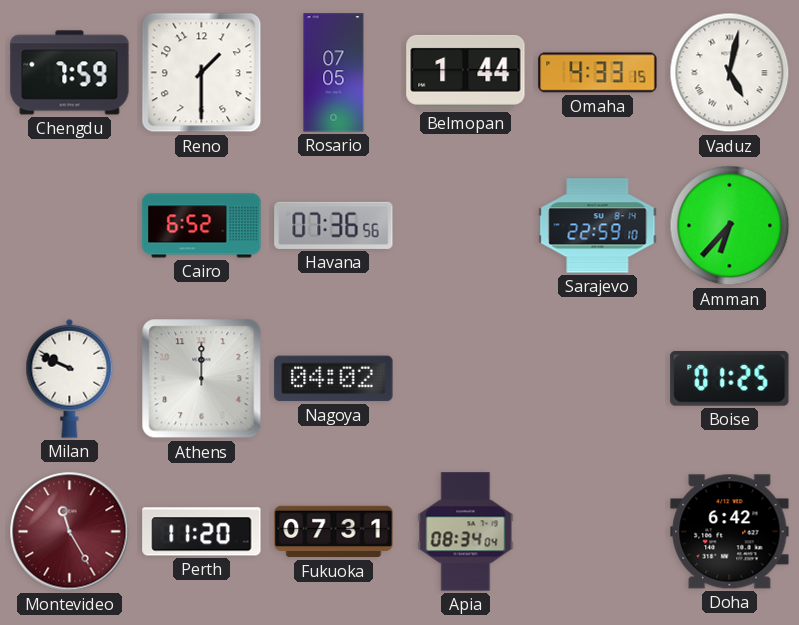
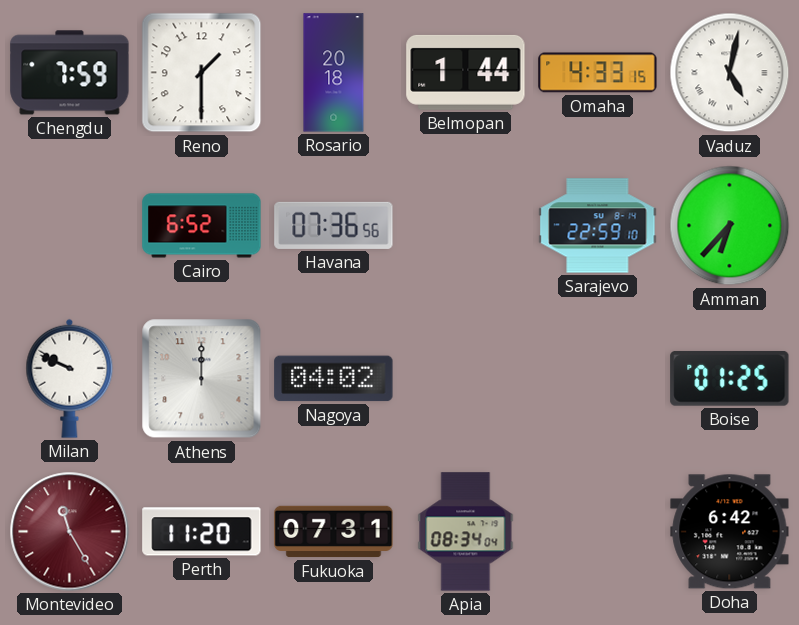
Rosario: 07:05 -> 20:18 (334, 73)
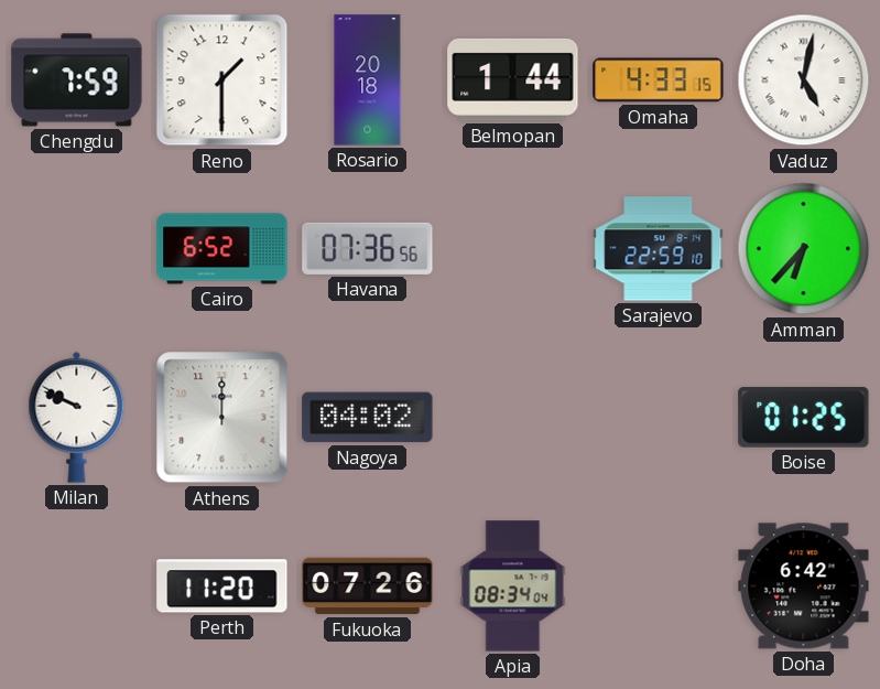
Montevideo: 11:25 -> none (70, 532)
Fukuoka: 07:31 -> 07:26 (368, 586)
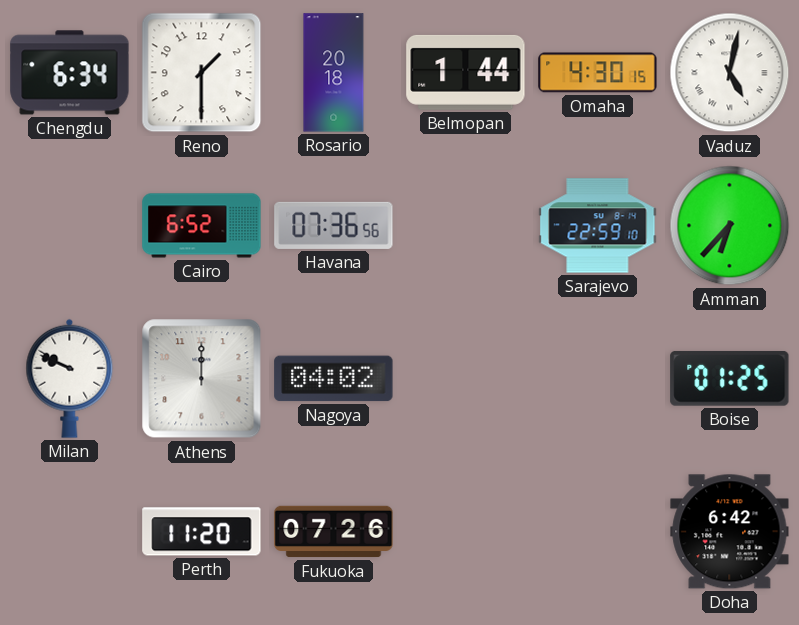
Chengdu: 7:59 -> 6:34 (70, 73)
Omaha: 4:33 -> 4:30 (598, 73)
Apia: 08:34 -> none (513, 586)
